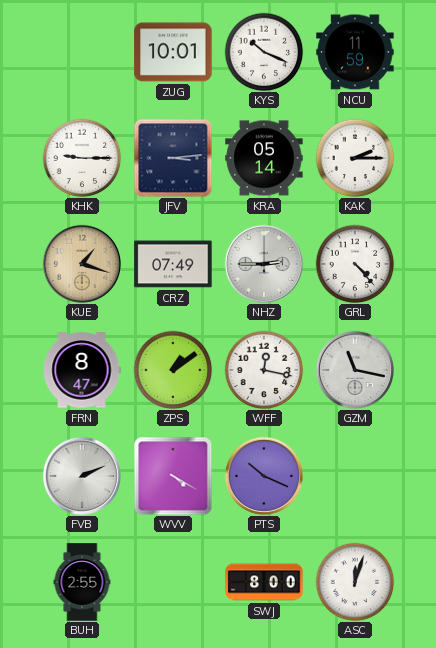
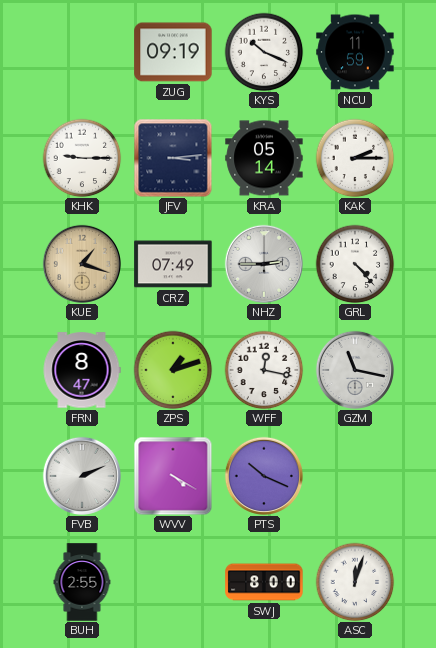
ZUG: 10:01 -> 09:19 (173, 52)
ZPS: 1:09 -> 1:12 (173, 370)
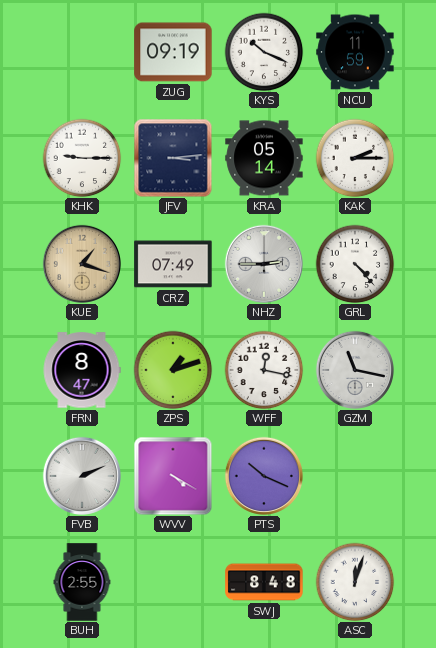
SWJ: 8:00 -> 8:48 (264, 582)
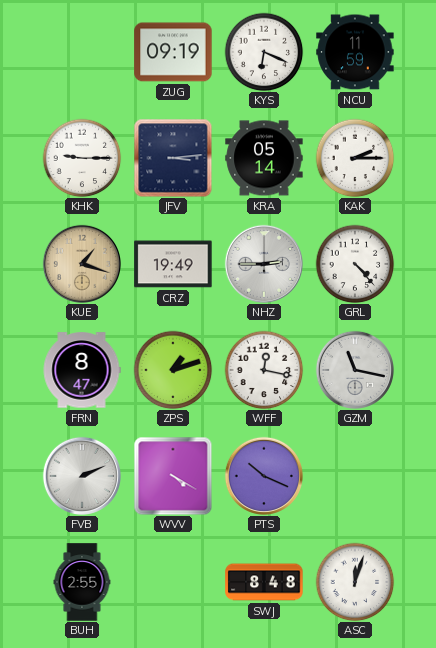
KYS: 10:19 -> 6:19 (264, 52)
CRZ: 07:49 -> 19:49 (173, 264)
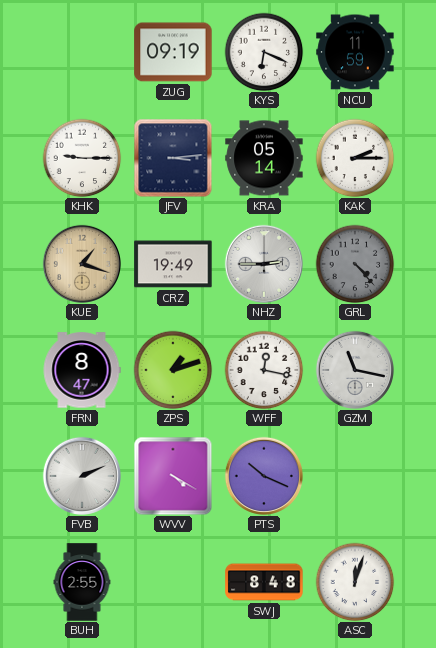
GRL dial: white -> grey (355, 264)
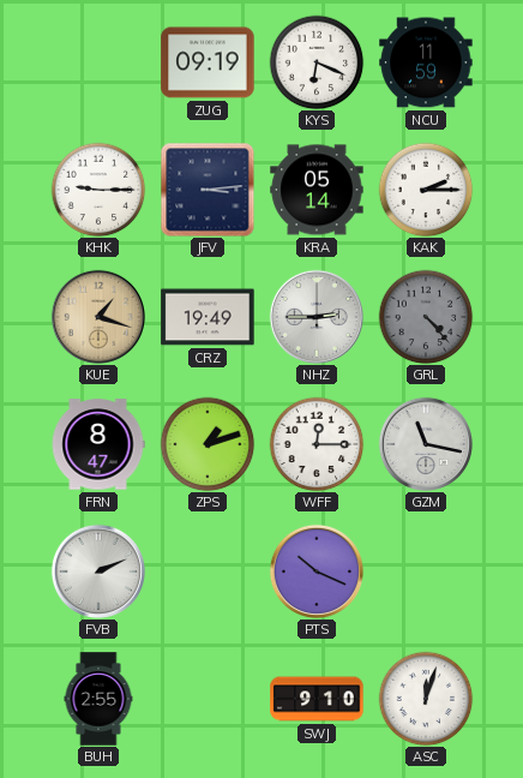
WFF: 12:17 -> 12:15 (317, 444)
WVV: 4:20 -> none (173, 476)
SWJ: 8:48 -> 9:10 (317, 699)
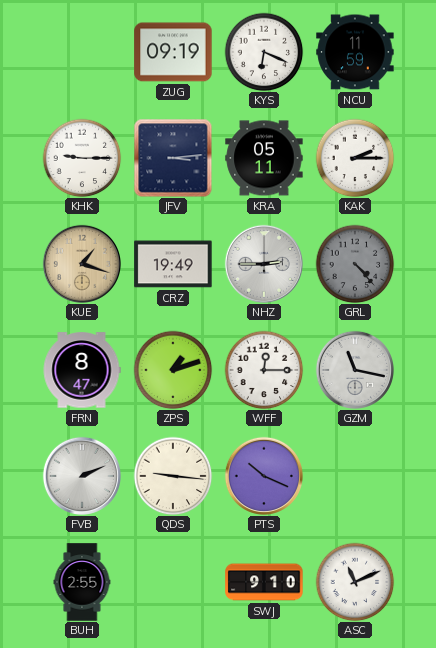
KRA: 05:14 -> 05:11 (264, 158)
QDS: none -> 9:16 (173, 476)
ASC: 12:03 -> 11:11 (355, 582)
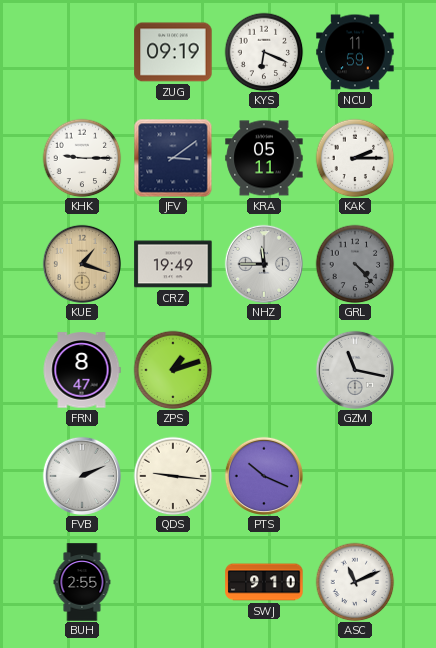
JFV: 3:14 -> 3:09 (173, 158)
NHZ: 2:45 -> 11:45 (264, 264)
WFF: 12:15 -> none (264, 370)
